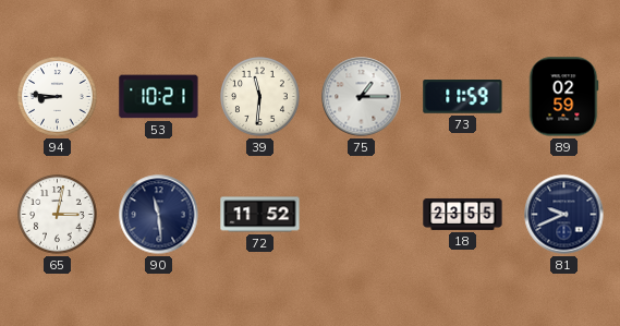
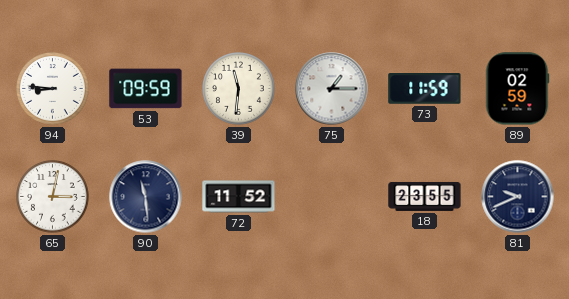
53: 10:21 -> 09:59 (146, 89)
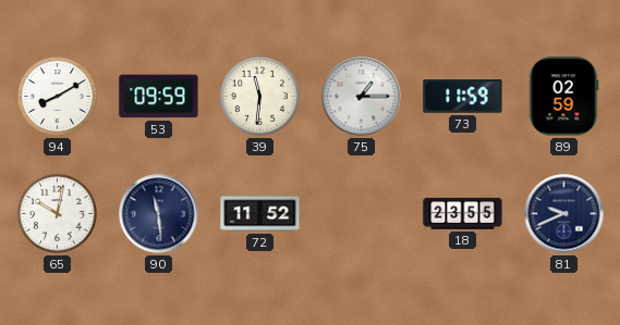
94: 8:46 -> 8:10 (58, 97)
65: 3:02 -> 10:02 (58, 214)
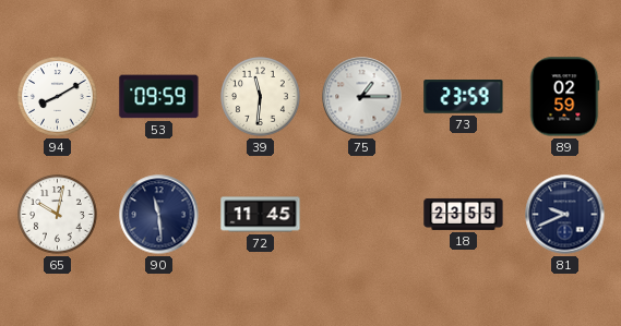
73: 11:59 -> 23:59 (464, 97)
72: 11:52 -> 11:45 (261, 215)
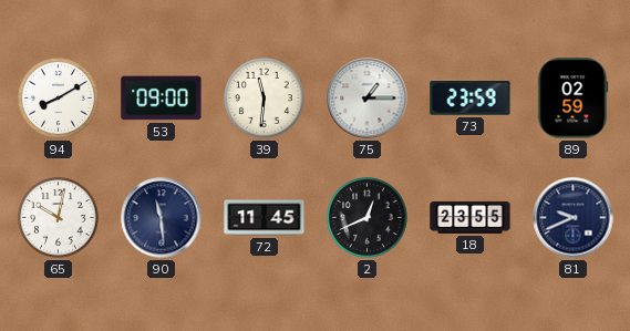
53: 09:59 -> 09:00 (162, 99)
2: none -> 12:41 (368, 218)
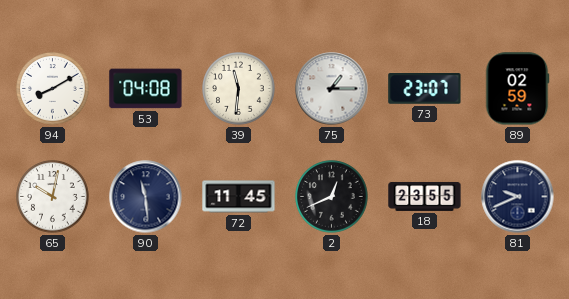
53: 09:00 -> 04:08 (146, 89)
73: 23:59 -> 23:07 (425, 89)
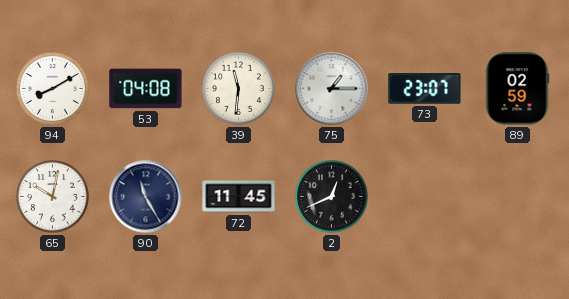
90: 11:29 -> 11:25 (146, 197)
18: 23:55 -> none (425, 196)
81: 9:41 -> none (518, 197)
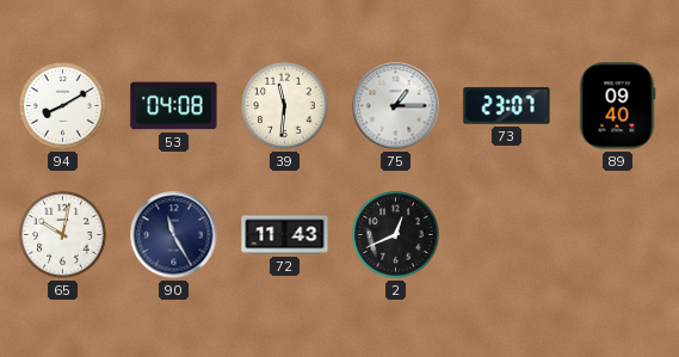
89: 02:59 -> 09:40 (617, 106)
72: 11:45 -> 11:43 (285, 235)
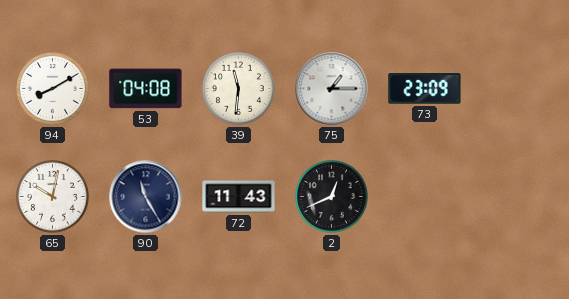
73: 23:07 -> 23:09 (425, 89)
89: 09:40 -> none (617, 106)
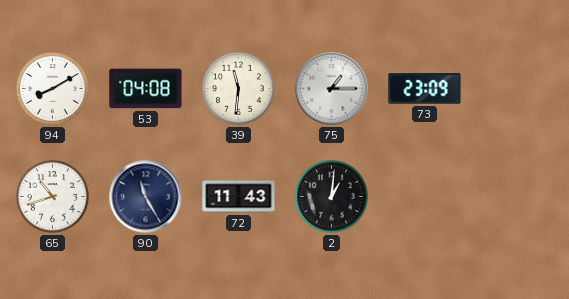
65: 10:02 -> 10:42 (53, 197)
2: 12:41 -> 1:01 (332, 197)
